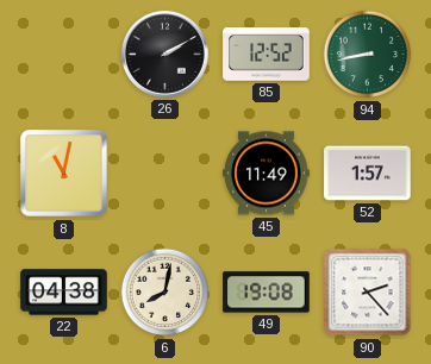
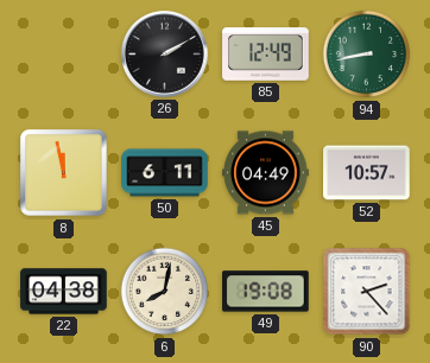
85: 12:52 -> 12:49 (266, 55)
8: 11:02 -> 11:58 (64, 173)
50: none -> 6:11 (165, 173)
45: 11:49 -> 04:49 (266, 173)
52: 1:57 -> 10:57 (367, 173)
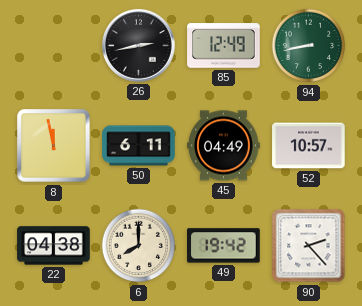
26: 2:10 -> 2:43 (138, 45)
6: 8:02 -> 8:00 (139, 246)
49: 19:08 -> 19:42 (224, 246)
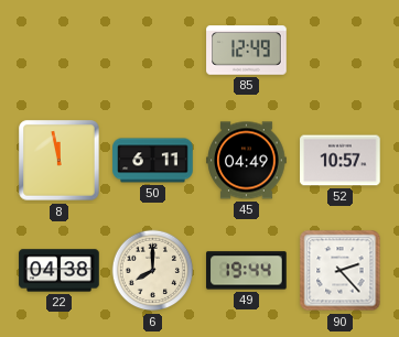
26: 2:43 -> none (138, 45)
94: 8:43 -> none (309, 46)
49: 19:42 -> 19:44 (247, 271)
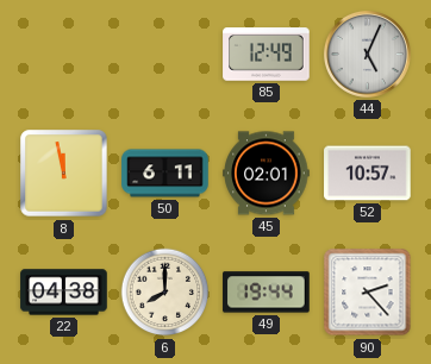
44: none -> 5:04 (367, 54)
45: 04:49 -> 02:01 (267, 174)
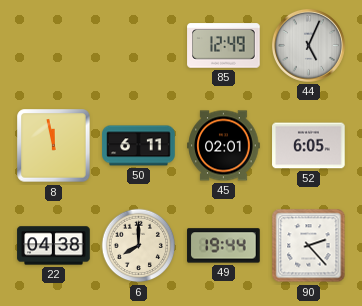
52: 10:57 -> 6:05 (309, 146)
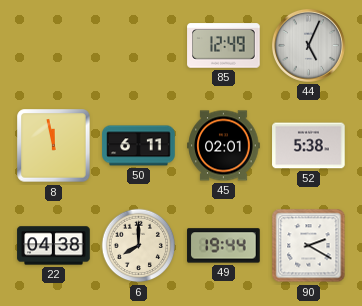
52: 6:05 -> 5:38 (309, 146)
90: 2:23 -> 2:20 (309, 246)
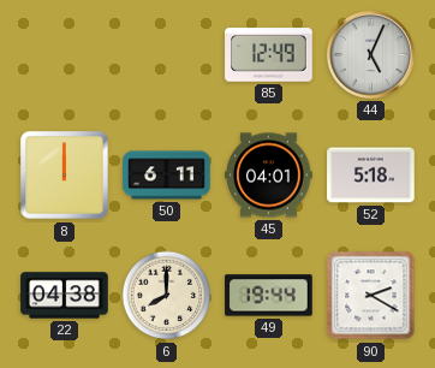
8: 11:58 -> 12:00 (65, 176)
45: 02:01 -> 04:01 (269, 176)
52: 5:38 -> 5:18 (371, 176)
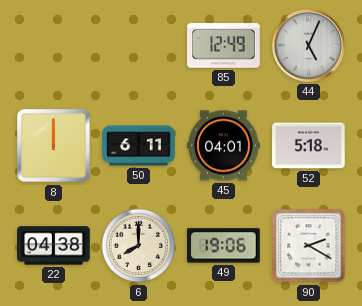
49: 19:44 -> 19:06 (224, 246)
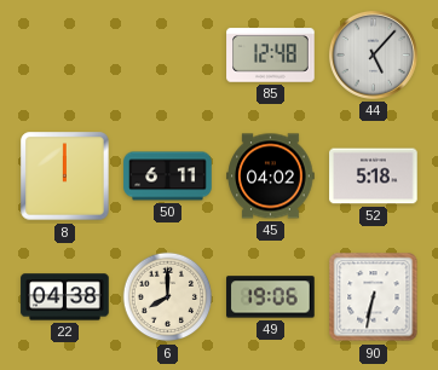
85: 12:49 -> 12:48 (271, 56)
44: 5:04 -> 5:07 (373, 54)
45: 04:01 -> 04:02 (271, 177)
90: 2:20 -> 6:32 (374, 297)
